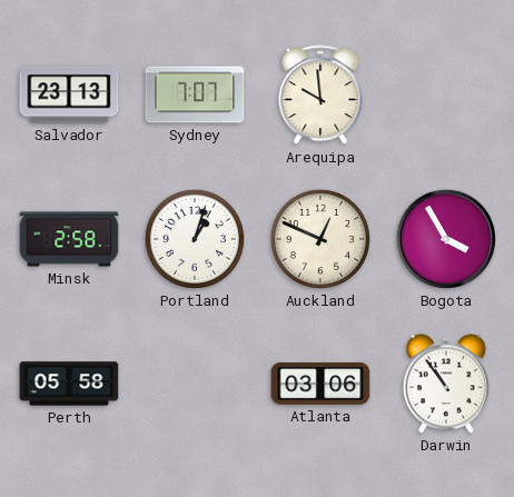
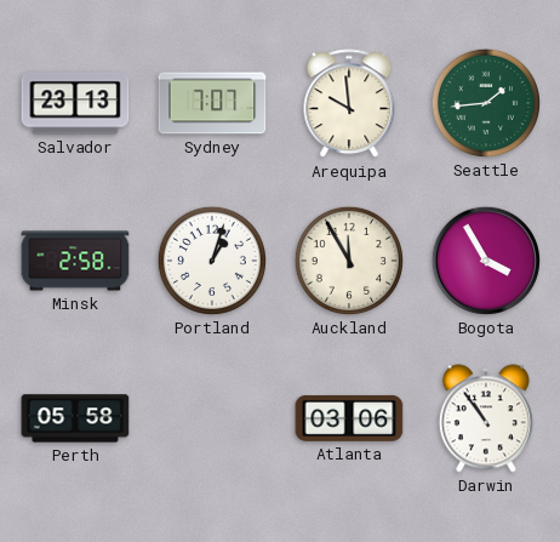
Seattle: none -> 1:44 (486, 103)
Auckland: 12:49 -> 11:55 (349, 261)
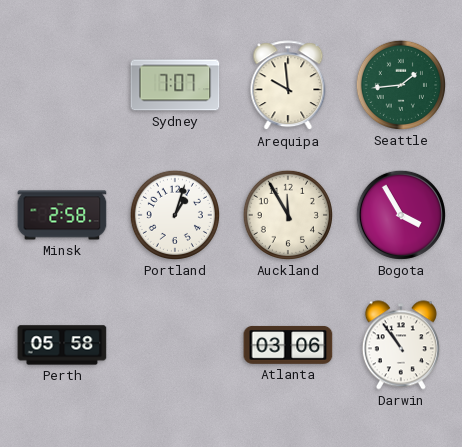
Salvador: 23:13 -> none (75, 103)
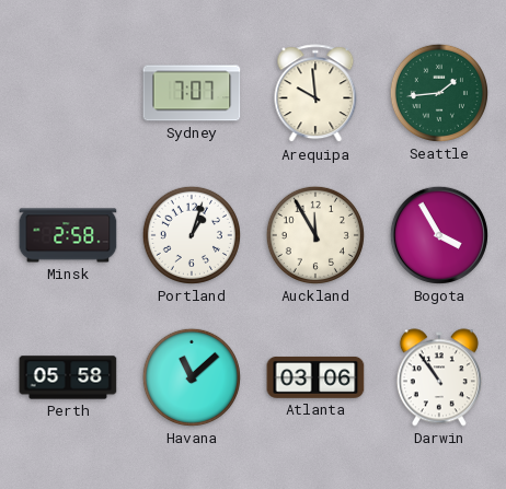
Havana: none -> 11:08 (192, 377)
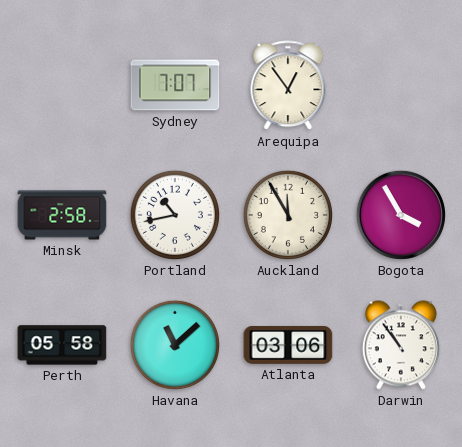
Arequipa: 9:59 -> 12:54 (288, 86)
Seattle: 1:44 -> none (439, 93)
Portland: 1:03 -> 10:43 (175, 215)
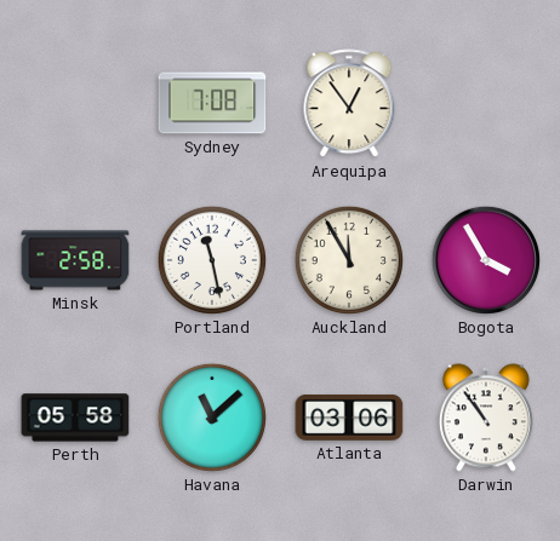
Sydney: 7:07 -> 7:08 (212, 103)
Portland: 10:43 -> 11:28 (212, 260)
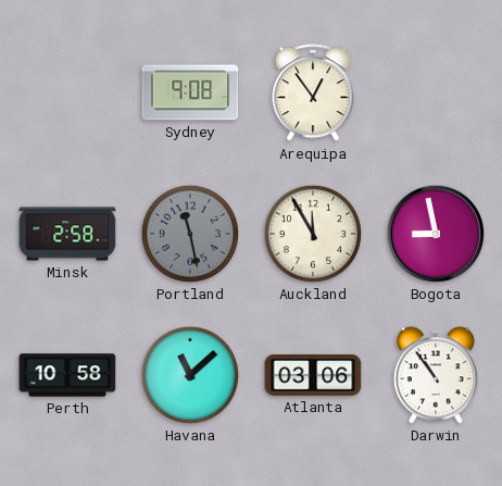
Sydney: 7:08 -> 9:08 (190, 92)
Portland dial: white -> grey (190, 234)
Bogota: 3:55 -> 8:58 (436, 234)
Perth: 05:58 -> 10:58 (67, 375)
